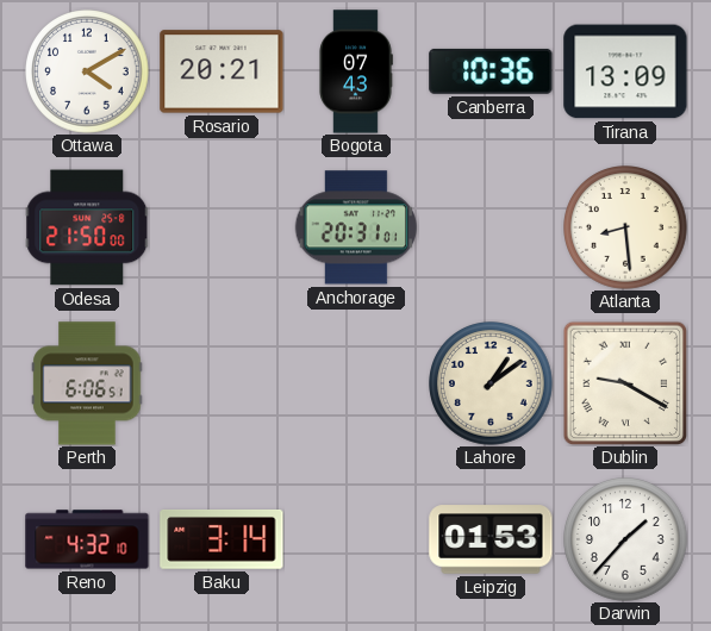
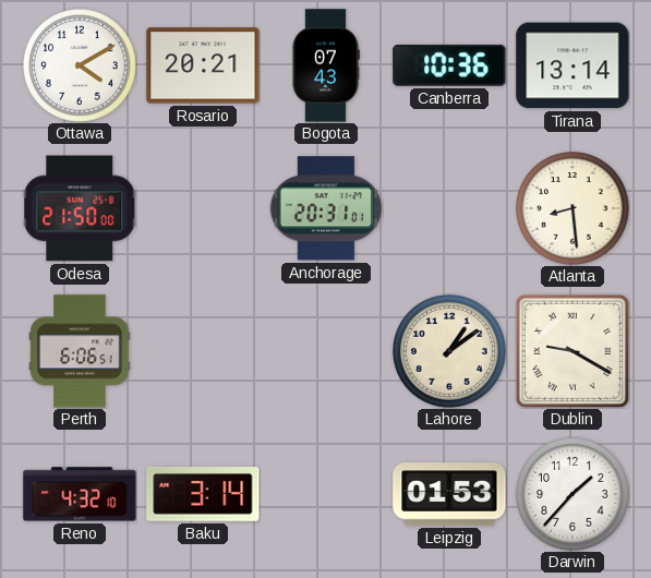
Tirana: 13:09 -> 13:14 (572, 65)
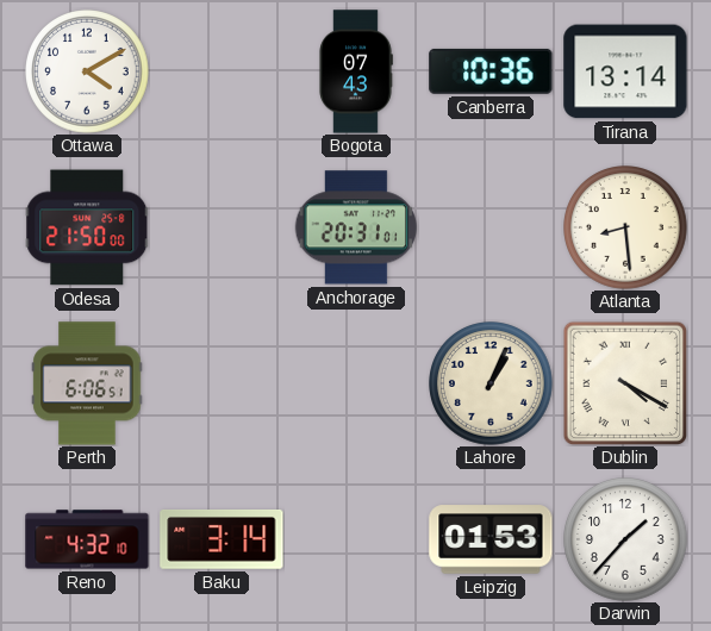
Rosario: 20:21 -> none (203, 65)
Lahore: 1:09 -> 1:04 (491, 383)
Dublin: 9:20 -> 4:20 (625, 383)
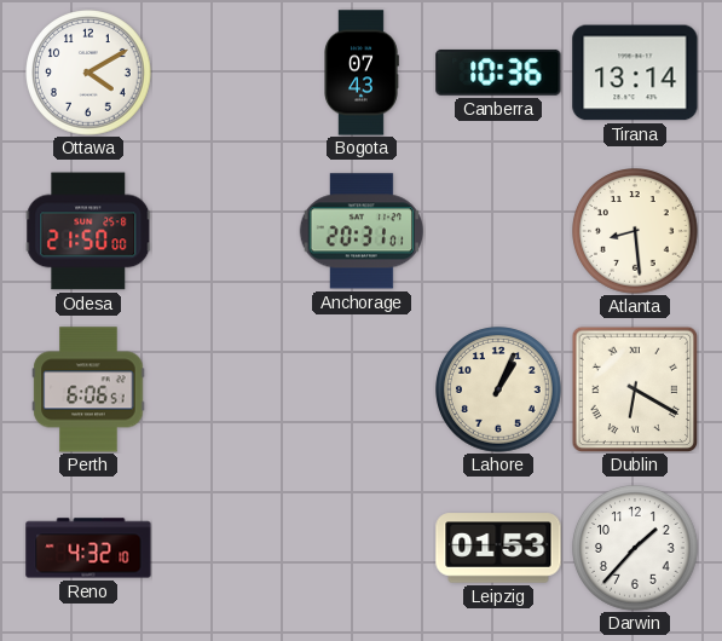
Dublin: 4:20 -> 6:20 (635, 389)
Baku: 3:14 -> none (222, 541)
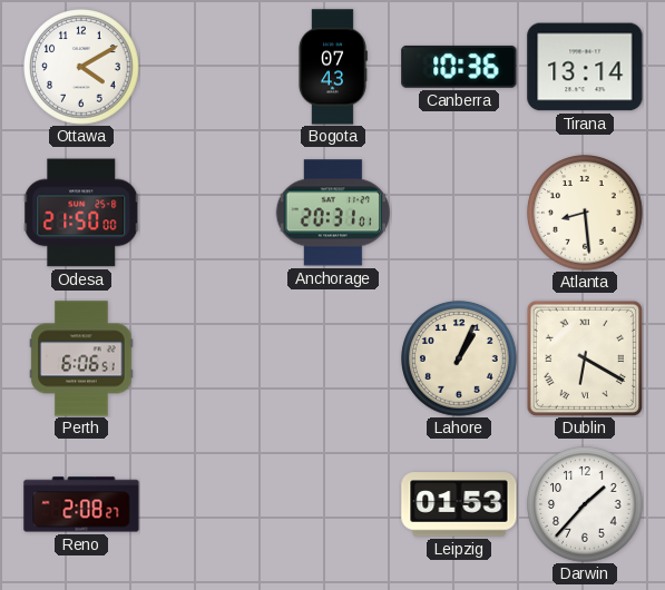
Reno: 4:32 -> 2:08 (81, 504)
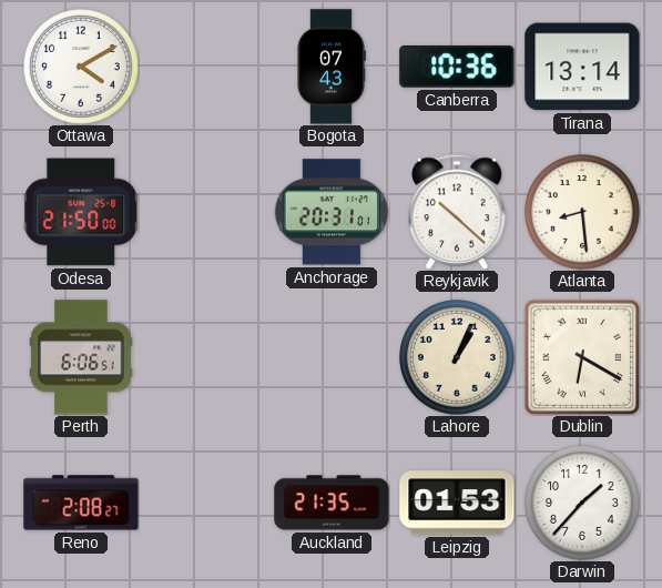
Reykjavik: none -> 10:22 (457, 212)
Auckland: none -> 21:35 (332, 503)
